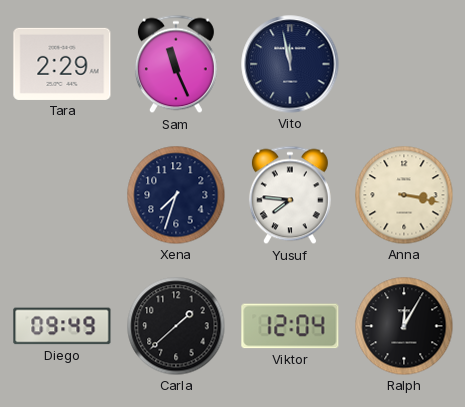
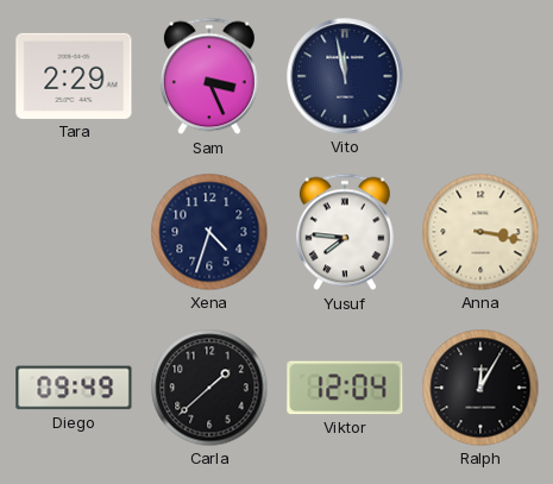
Sam: 11:26 -> 3:26 (209, 76)
Xena: 7:33 -> 4:33 (209, 232)
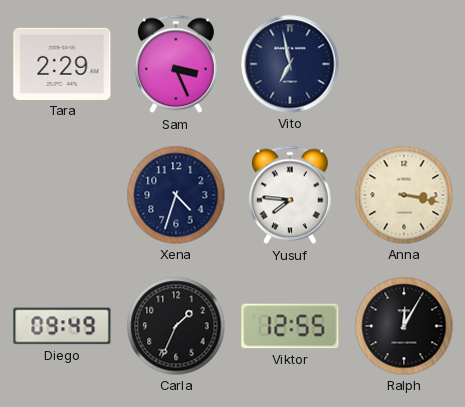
Vito: 11:58 -> 6:58 (290, 64)
Carla: 1:38 -> 1:34 (176, 326)
Viktor: 12:04 -> 12:55 (290, 326)
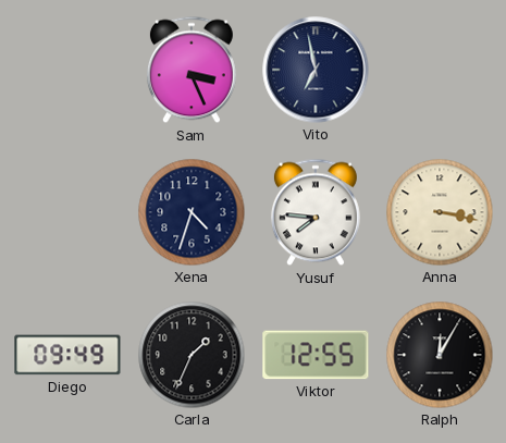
Tara: 2:29 -> none (62, 64)
